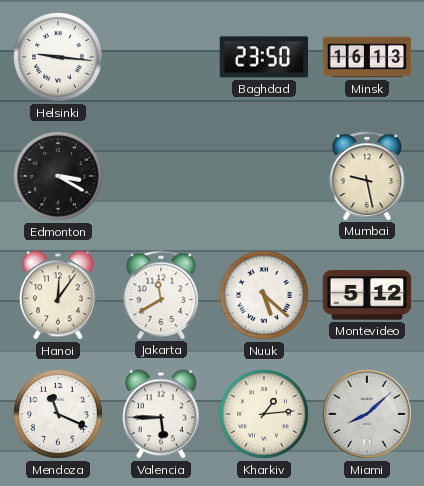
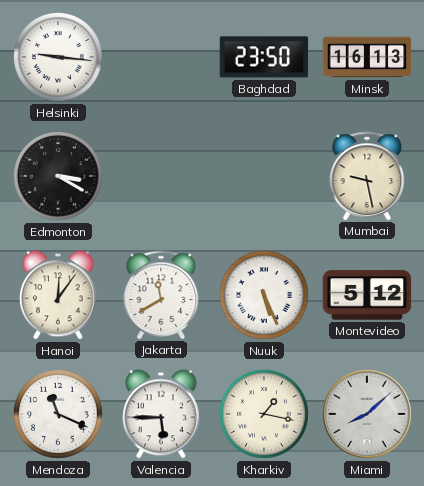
Nuuk: 5:22 -> 5:26 (264, 295)
Kharkiv: 1:14 -> 1:17 (264, 414)
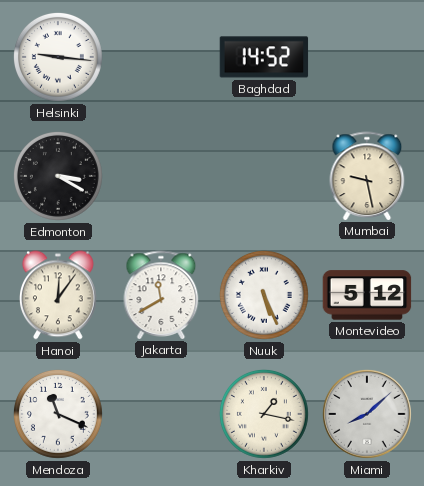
Baghdad: 23:50 -> 14:52 (264, 57)
Minsk: 16:13 -> none (367, 57)
Valencia: 5:45 -> none (162, 414)
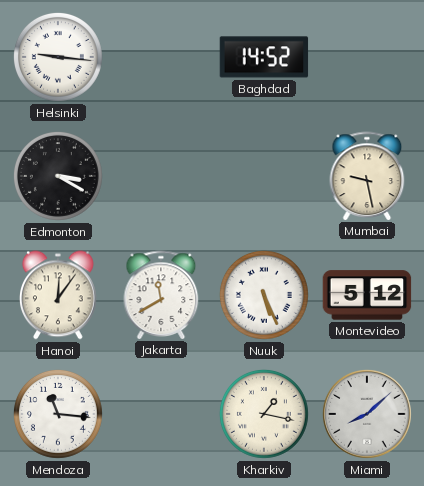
Mendoza: 11:19 -> 11:16 (58, 414)
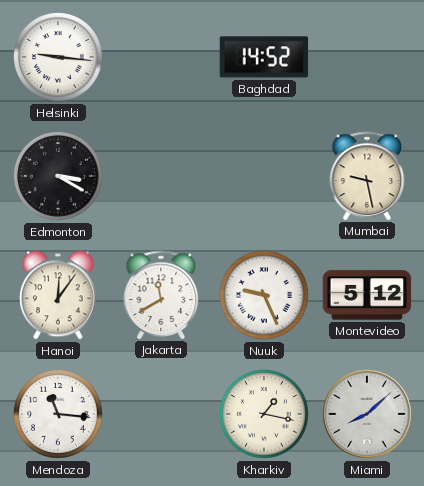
Nuuk: 5:26 -> 9:26 (264, 295)
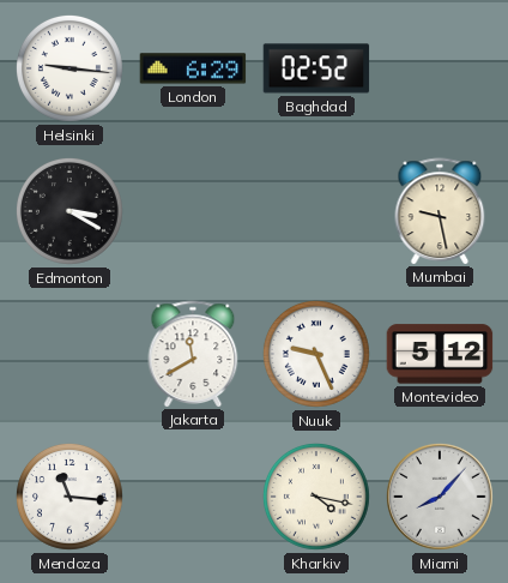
London: none -> 6:29 (193, 68)
Baghdad: 14:52 -> 02:52 (316, 68)
Hanoi: 12:06 -> none (59, 295)
Kharkiv: 1:17 -> 4:17 (316, 497)
Miami: 8:08 -> 8:07 (440, 497)
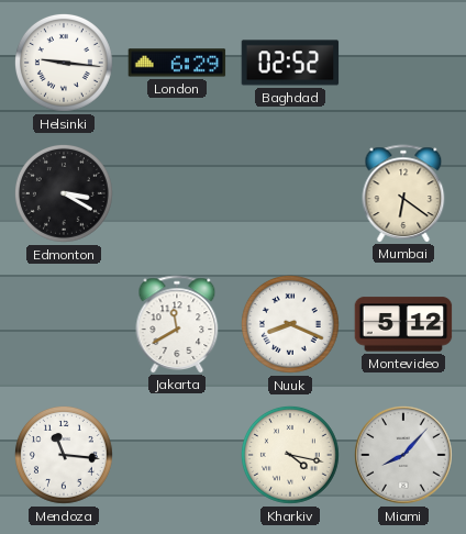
Mumbai: 9:28 -> 6:21 (403, 193)
Nuuk: 9:26 -> 8:19 (290, 324)
